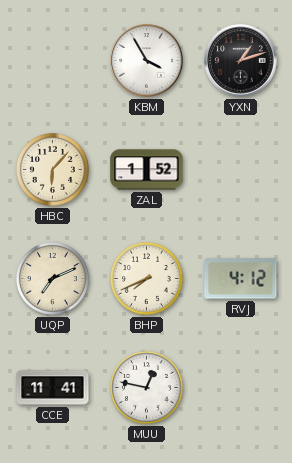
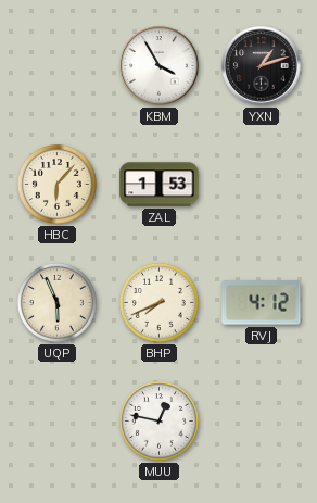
ZAL: 1:52 -> 1:53 (160, 185)
UQP: 7:11 -> 5:56 (56, 302)
CCE: 11:41 -> none (53, 388)
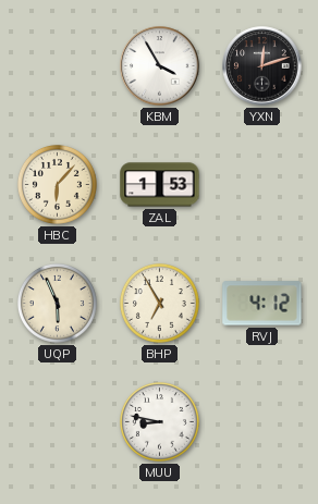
YXN: 1:12 -> 12:12 (262, 66)
BHP: 7:41 -> 6:55 (159, 303)
MUU: 12:47 -> 8:47 (159, 421)
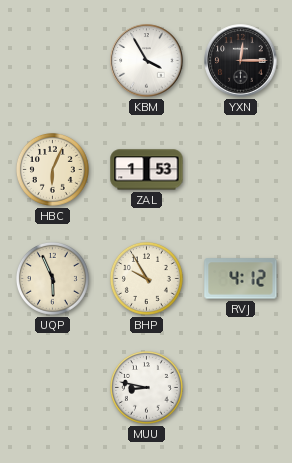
YXN: 12:12 -> 12:15 (241, 61)
HBC: 6:07 -> 6:04 (52, 169)
BHP: 6:55 -> 9:55 (146, 278)
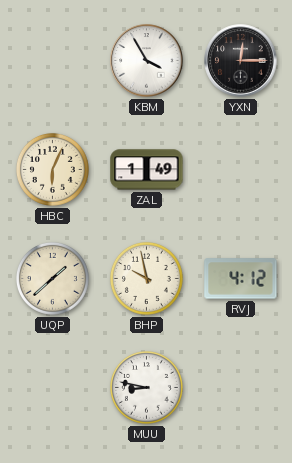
ZAL: 1:53 -> 1:49 (147, 170)
UQP: 5:56 -> 1:38 (52, 278)
BHP: 9:55 -> 9:58 (146, 278)
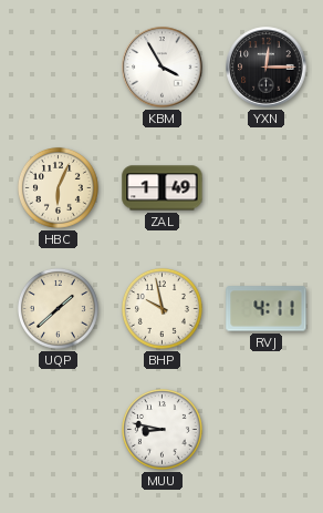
RVJ: 4:12 -> 4:11 (267, 309)
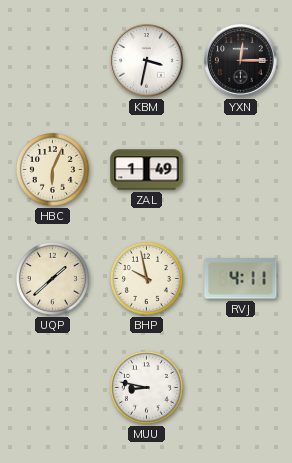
KBM: 3:55 -> 3:32 (147, 61)
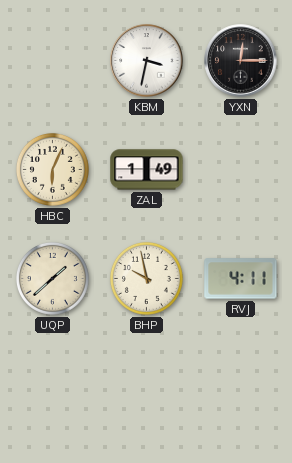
MUU: 8:47 -> none (146, 387)
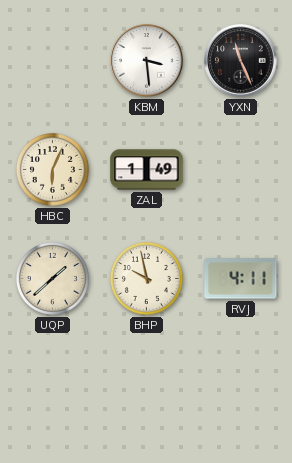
KBM: 3:32 -> 3:29 (147, 61)
YXN: 12:15 -> 11:26 (241, 61)
